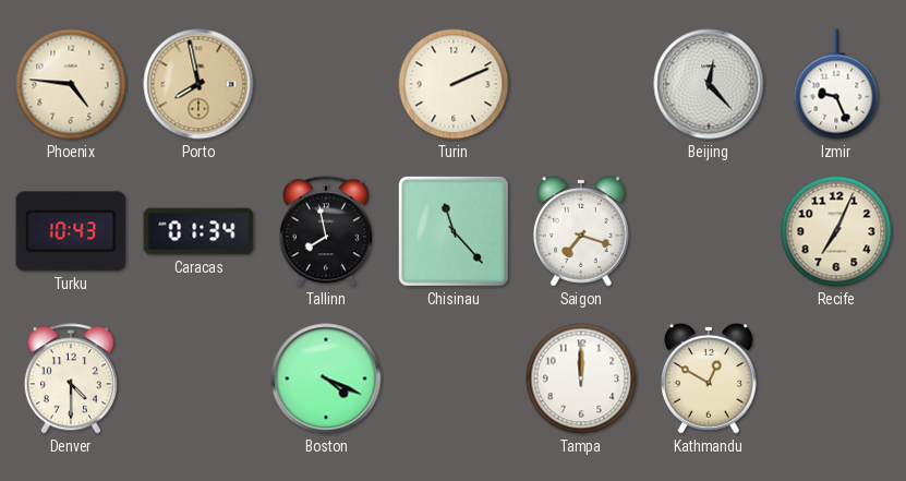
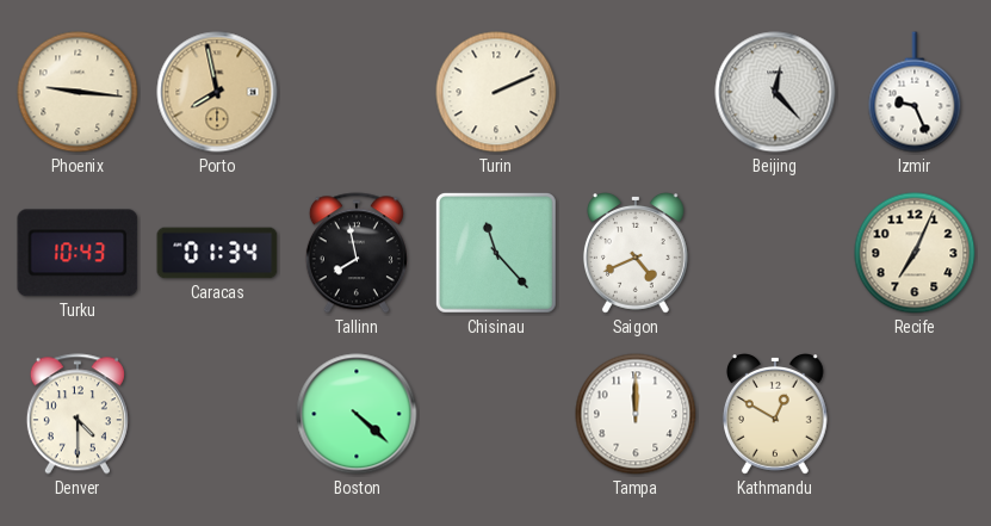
Phoenix: 4:46 -> 9:16 (78, 92)
Saigon: 7:18 -> 4:41 (636, 254)
Boston: 4:19 -> 4:22 (357, 414)
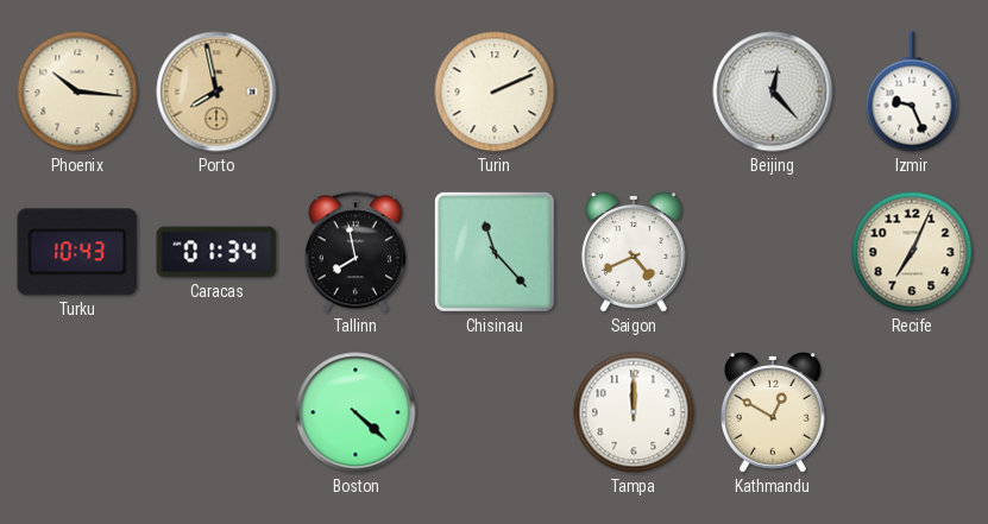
Phoenix: 9:16 -> 10:16 (77, 91)
Denver: 4:30 -> none (78, 414)
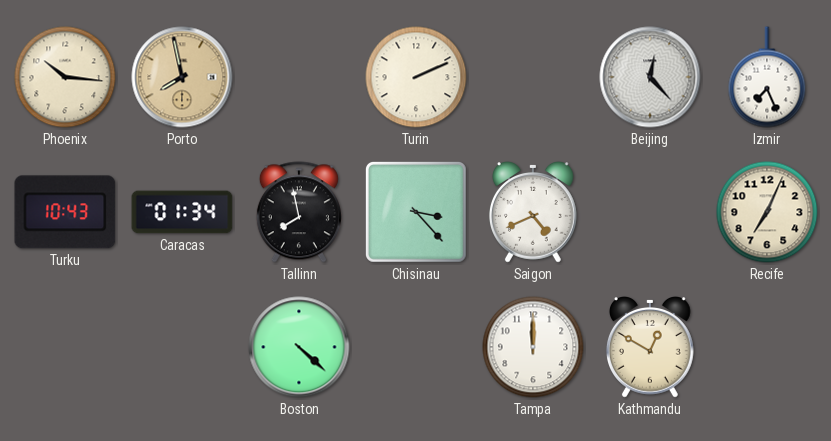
Izmir: 9:26 -> 7:26 (767, 77)
Chisinau: 11:23 -> 3:23 (416, 212)
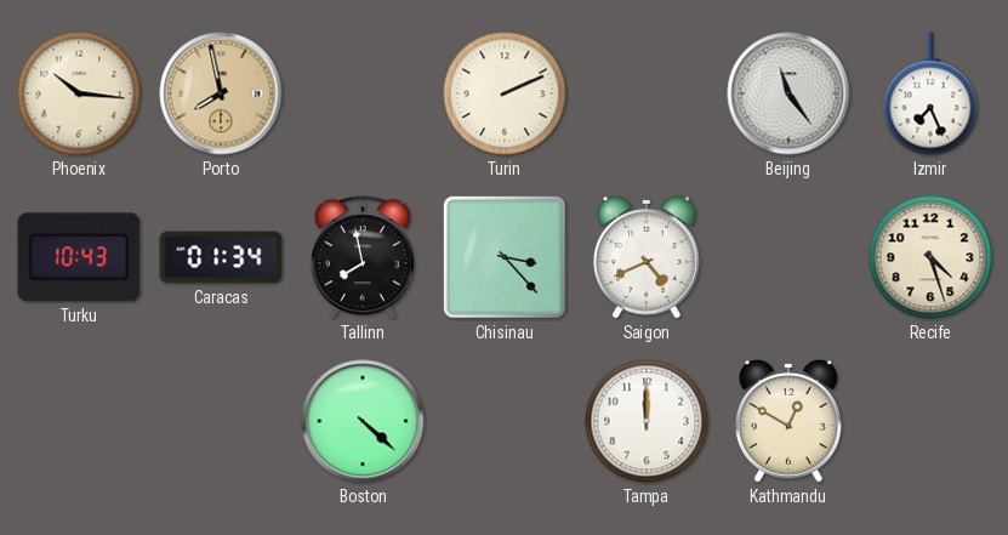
Beijing: 12:23 -> 11:24 (788, 93)
Recife: 7:04 -> 4:27 (930, 257)
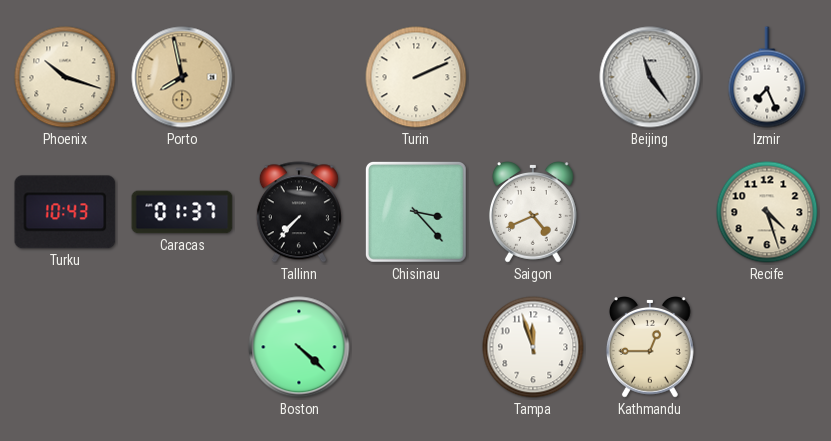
Phoenix: 10:16 -> 10:18 (65, 77)
Caracas: 01:34 -> 01:37 (182, 212)
Tallinn: 7:58 -> 7:37 (299, 212)
Tampa: 12:00 -> 11:57 (533, 347)
Kathmandu: 12:50 -> 12:45 (650, 348)
